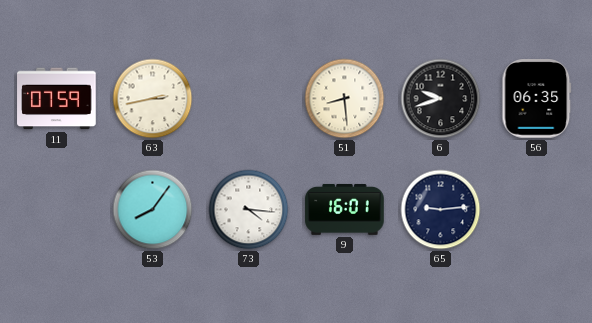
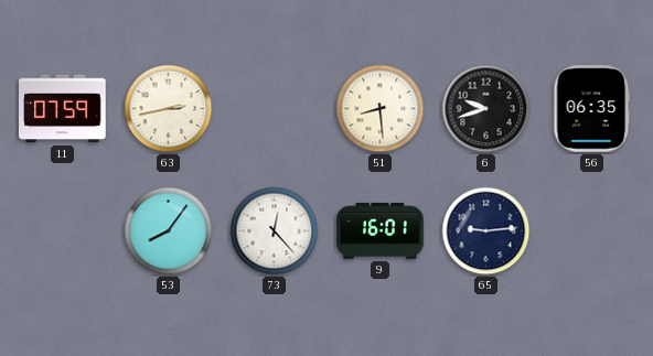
73: 4:16 -> 12:23 (275, 231)
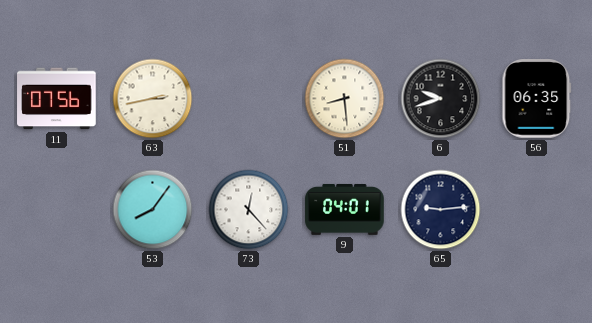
11: 07:59 -> 07:56 (57, 99)
9: 16:01 -> 04:01 (345, 209)
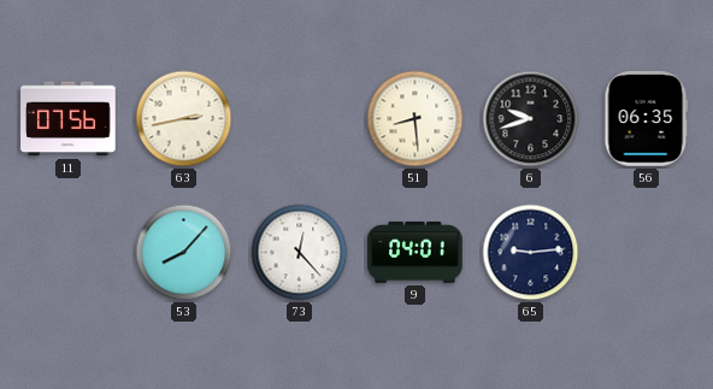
53: 8:06 -> 8:07 (184, 253)
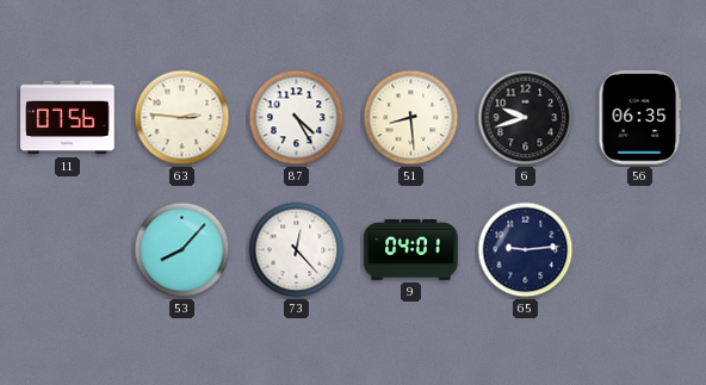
63: 2:43 -> 2:46 (182, 118)
87: none -> 4:25 (297, 118)
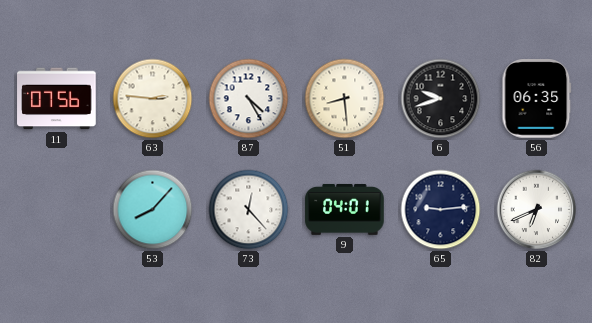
82: none -> 6:41 (537, 210)
